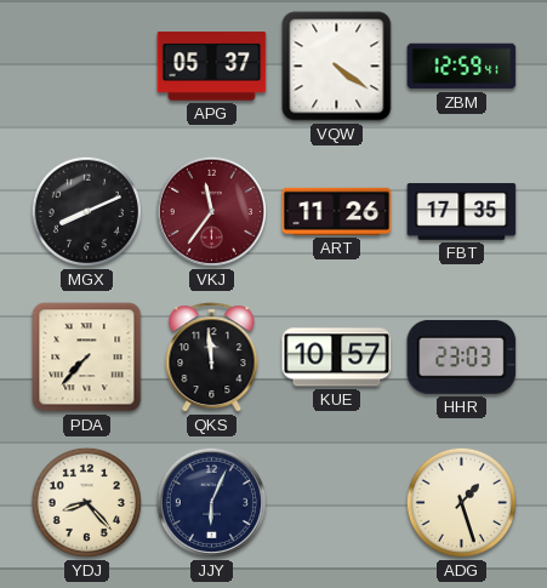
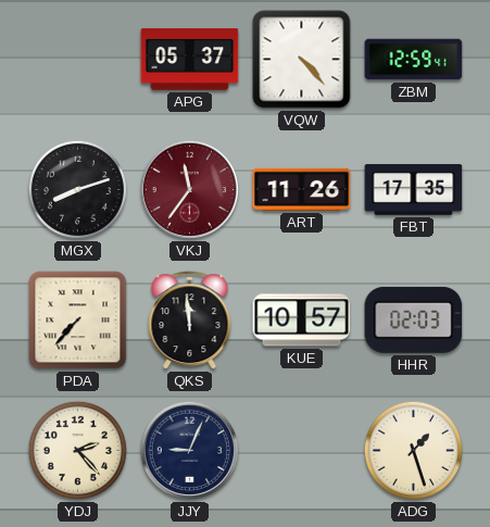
VQW: 4:21 -> 4:23 (302, 60)
MGX: 8:11 -> 8:12 (77, 189)
HHR: 23:03 -> 02:03 (414, 319)
YDJ: 8:23 -> 2:23 (77, 450)
JJY: 6:04 -> 9:04 (189, 450)
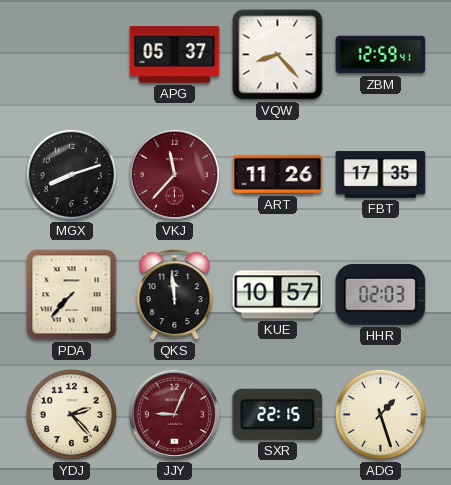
VQW: 4:23 -> 8:23 (278, 55)
VKJ: 11:36 -> 11:37 (174, 174)
JJY dial: navy -> burgundy (174, 414)
SXR: none -> 22:15 (278, 414)
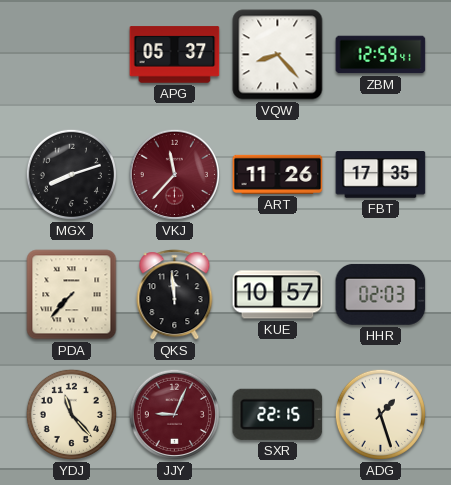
YDJ: 2:23 -> 11:23 (71, 414)
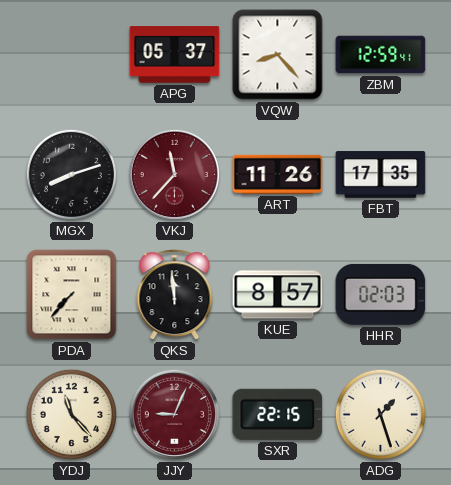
KUE: 10:57 -> 8:57 (278, 295)
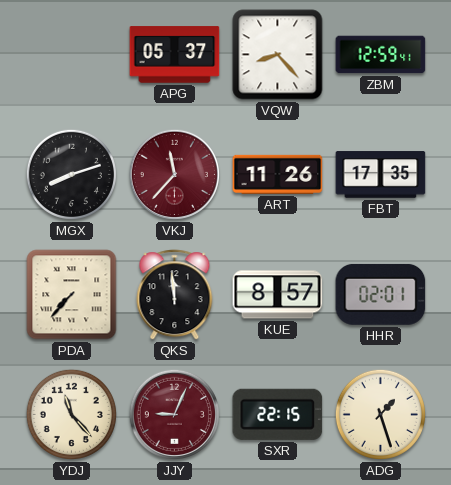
HHR: 02:03 -> 02:01 (381, 294)
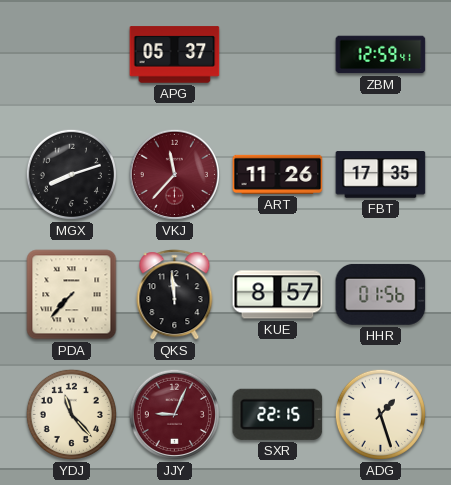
VQW: 8:23 -> none (278, 55)
HHR: 02:01 -> 01:56 (381, 294)
